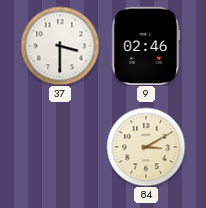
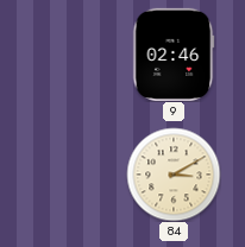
37: 3:30 -> none (60, 46)
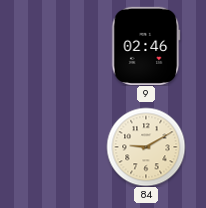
84: 3:10 -> 9:10 (146, 147)
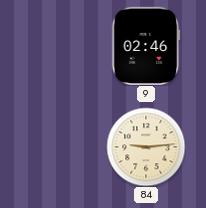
84: 9:10 -> 9:14 (146, 147)
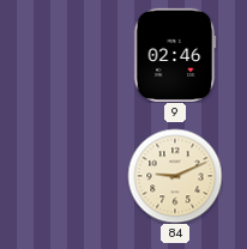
84: 9:14 -> 9:11 (175, 176)
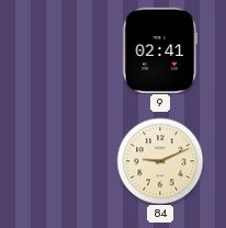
9: 02:46 -> 02:41 (160, 50)
